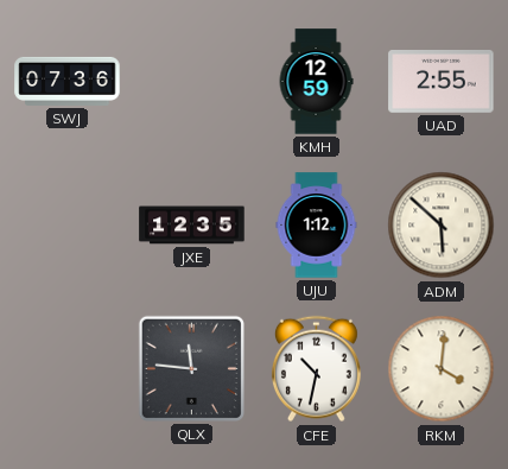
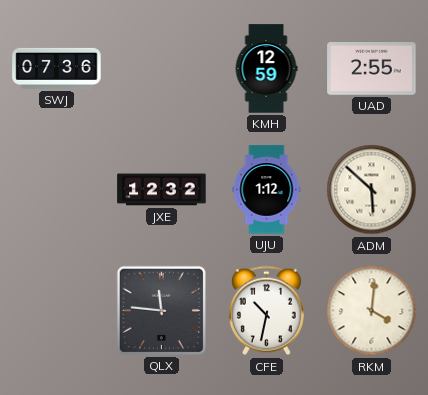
JXE: 12:35 -> 12:32 (162, 190)
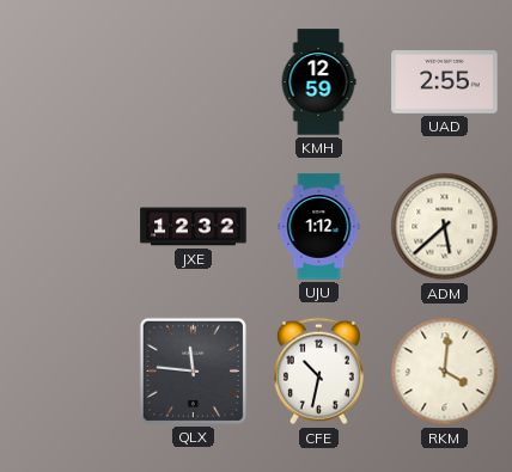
SWJ: 07:36 -> none (57, 68)
ADM: 5:52 -> 5:38 (445, 227)
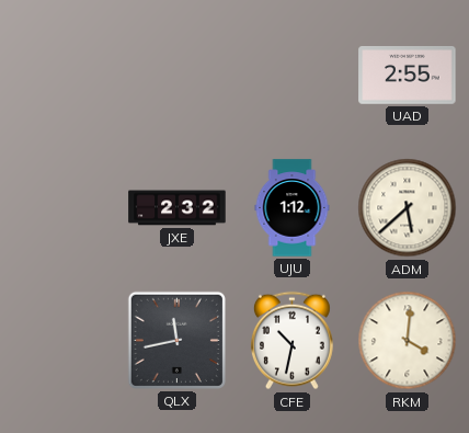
KMH: 12:59 -> none (318, 82)
JXE: 12:32 -> 2:32 (178, 208)
QLX: 11:46 -> 11:43 (176, 340)
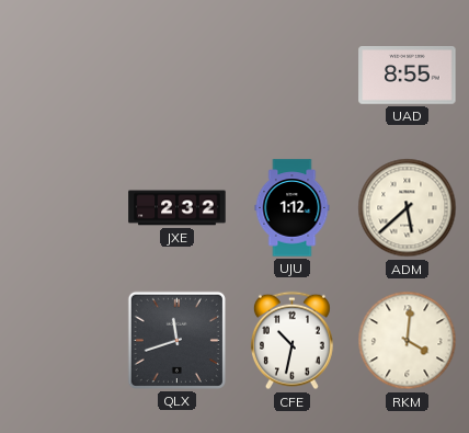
UAD: 2:55 -> 8:55 (408, 76)
QLX: 11:43 -> 11:42 (176, 340)
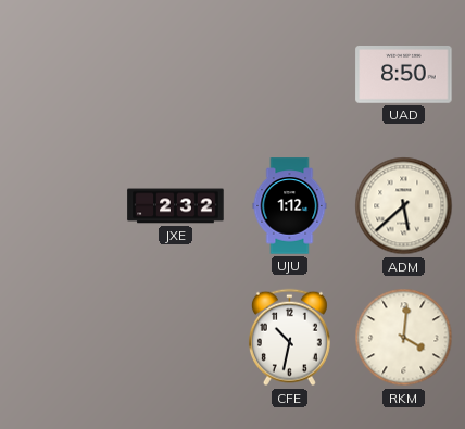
UAD: 8:55 -> 8:50 (404, 75)
QLX: 11:42 -> none (176, 340)
